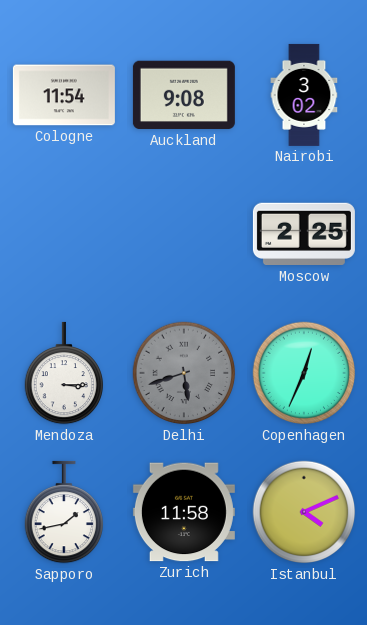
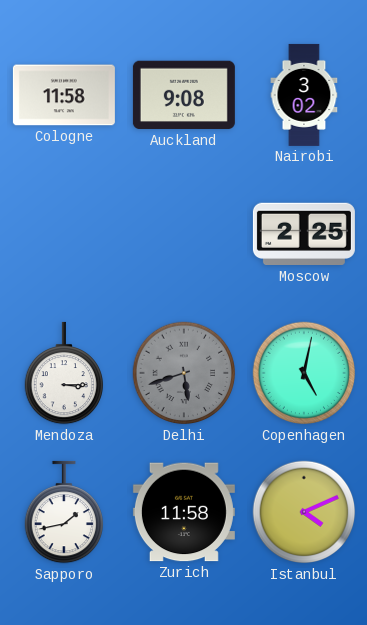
Cologne: 11:54 -> 11:58 (64, 95)
Copenhagen: 12:34 -> 5:02 (304, 373)
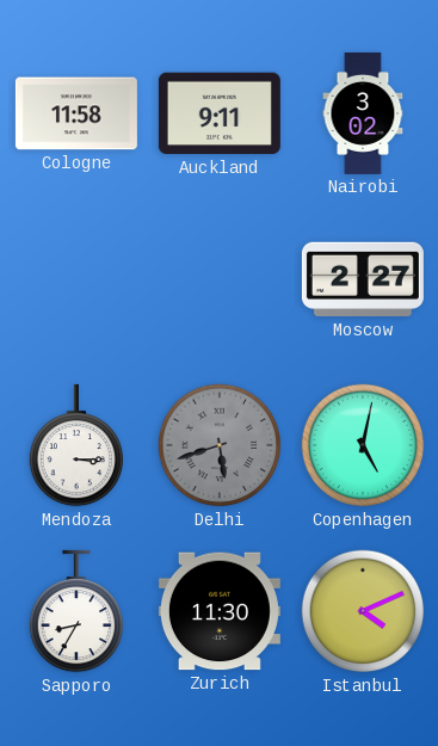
Auckland: 9:08 -> 9:11 (220, 113)
Moscow: 2:25 -> 2:27 (363, 279)
Sapporo: 1:43 -> 8:35 (75, 611)
Zurich: 11:58 -> 11:30 (220, 611)
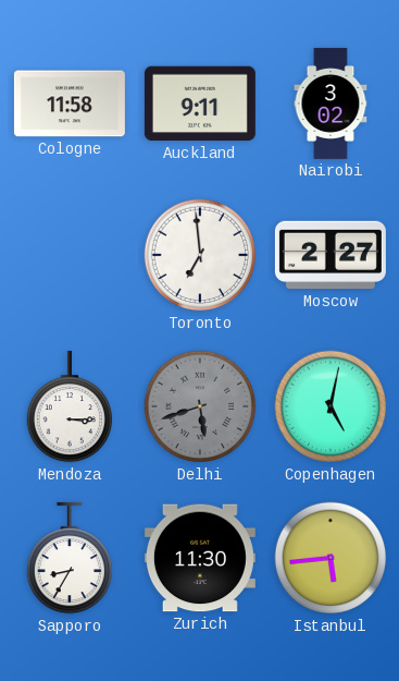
Toronto: none -> 6:59 (200, 255)
Istanbul: 4:11 -> 5:44 (331, 558)
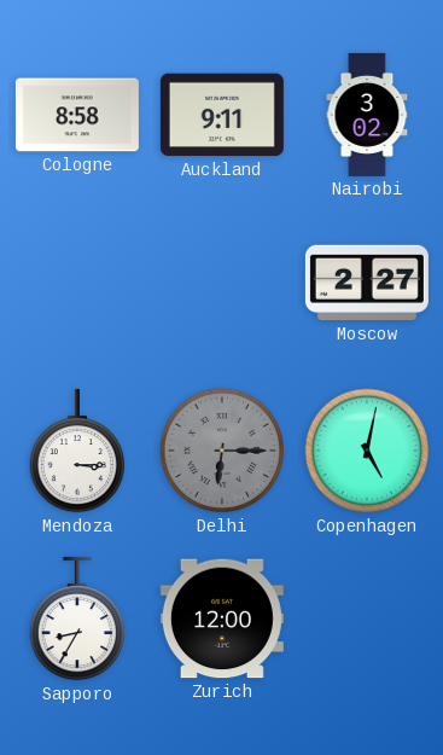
Cologne: 11:58 -> 8:58 (77, 115)
Toronto: 6:59 -> none (200, 255)
Delhi: 5:42 -> 6:15 (222, 451)
Zurich: 11:30 -> 12:00 (222, 618)
Istanbul: 5:44 -> none (331, 558)
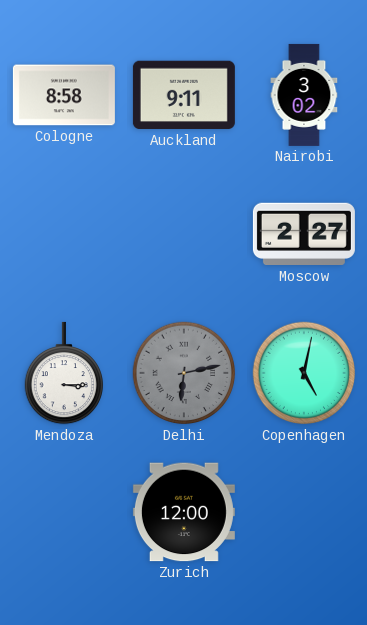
Delhi: 6:15 -> 6:13 (184, 373)
Sapporo: 8:35 -> none (76, 618)
